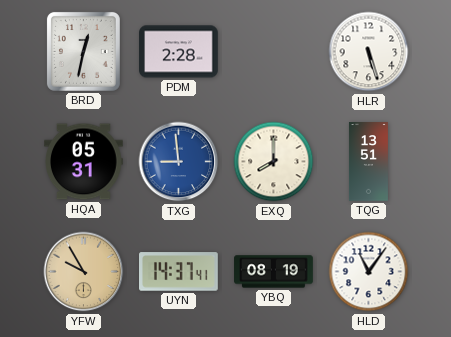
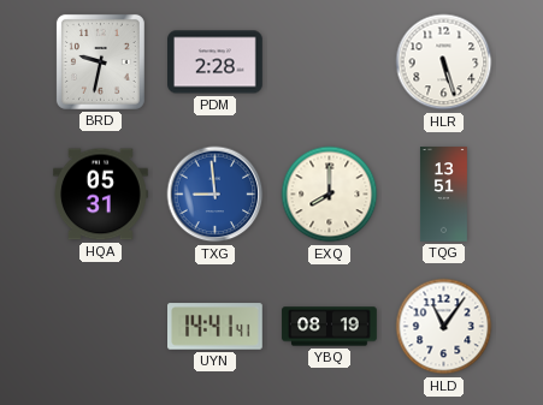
BRD: 12:32 -> 9:32 (100, 61)
YFW: 9:55 -> none (84, 272)
UYN: 14:37 -> 14:41 (216, 327)
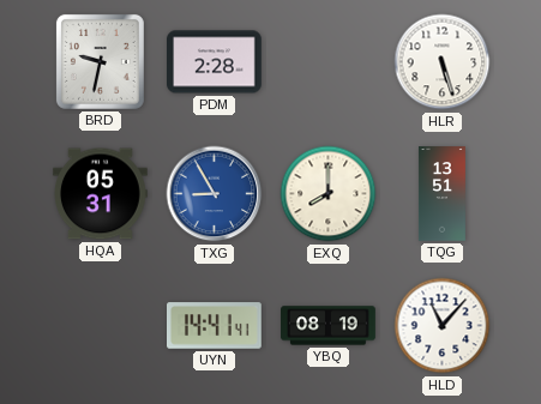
TXG: 8:59 -> 8:55 (215, 194)
HLD: 11:06 -> 11:07 (443, 326)
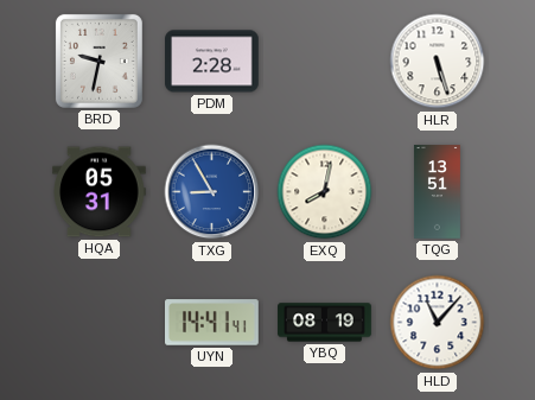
EXQ: 8:00 -> 8:02 (325, 192)
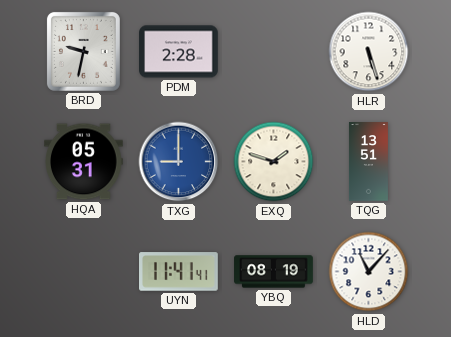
TXG: 8:55 -> 9:00 (179, 162)
EXQ: 8:02 -> 1:48 (274, 162)
UYN: 14:41 -> 11:41 (179, 272)
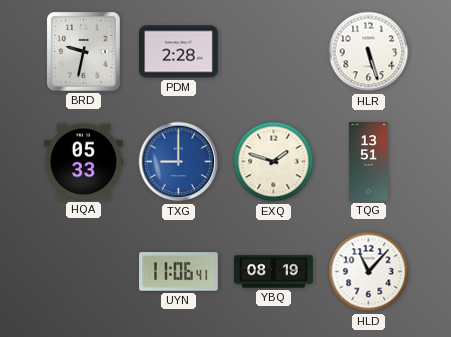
HQA: 05:31 -> 05:33 (84, 162)
UYN: 11:41 -> 11:06 (179, 272)
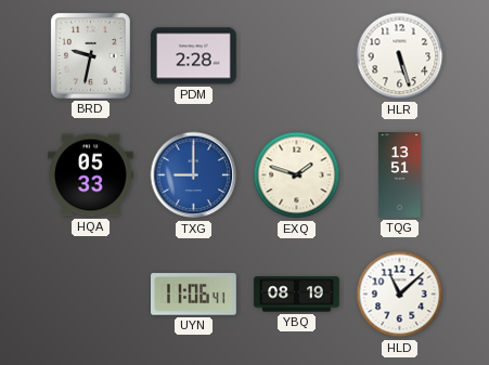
HLD: 11:07 -> 11:08 (400, 295)
